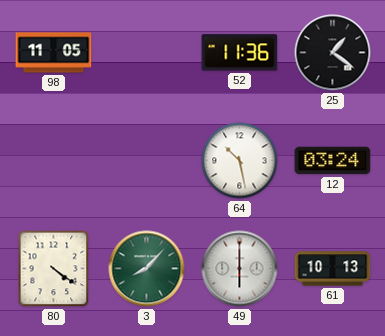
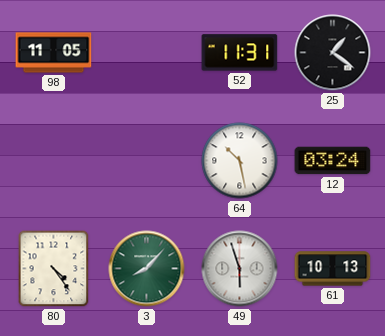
52: 11:36 -> 11:31 (240, 53)
80: 4:21 -> 4:24 (54, 269)
49: 6:00 -> 5:57 (240, 269)
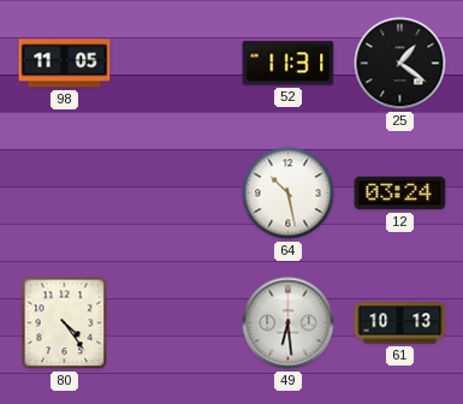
3: 8:07 -> none (147, 269)
49: 5:57 -> 6:29 (289, 323)
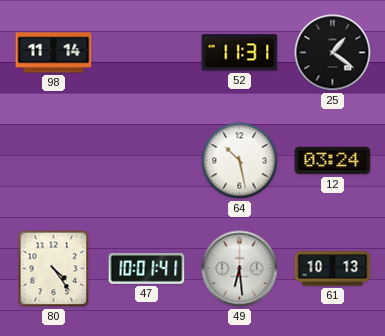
98: 11:05 -> 11:14 (54, 53)
47: none -> 10:01 (147, 269)
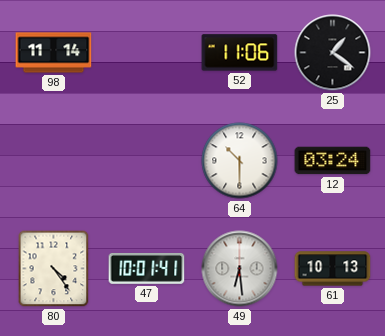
52: 11:31 -> 11:06 (240, 53)
64: 10:28 -> 10:30 (240, 161)
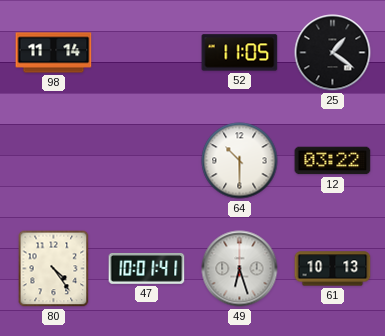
52: 11:06 -> 11:05 (240, 53)
12: 03:24 -> 03:22 (333, 161)
49: 6:29 -> 6:27 (240, 269)
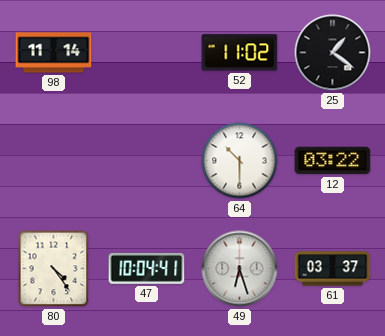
52: 11:05 -> 11:02 (240, 53)
47: 10:01 -> 10:04 (147, 269)
61: 10:13 -> 03:37 (333, 269)
